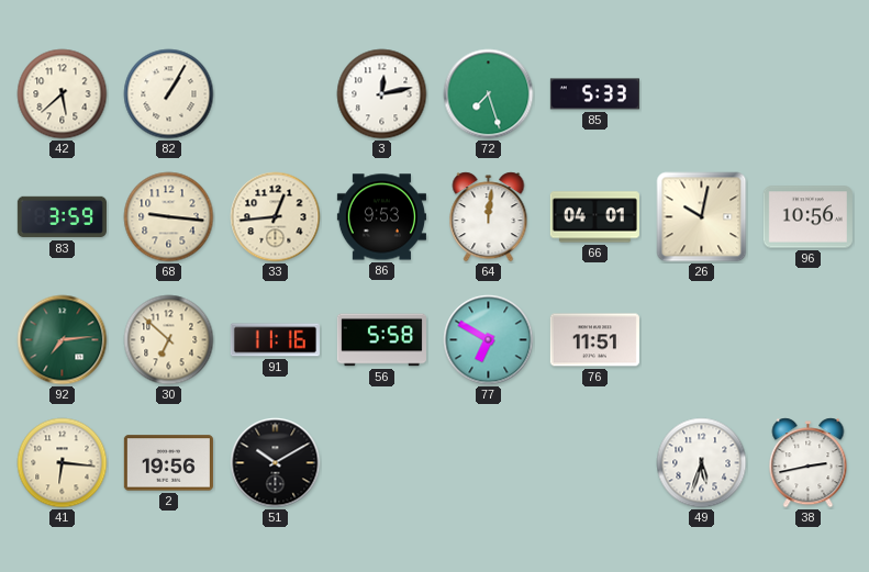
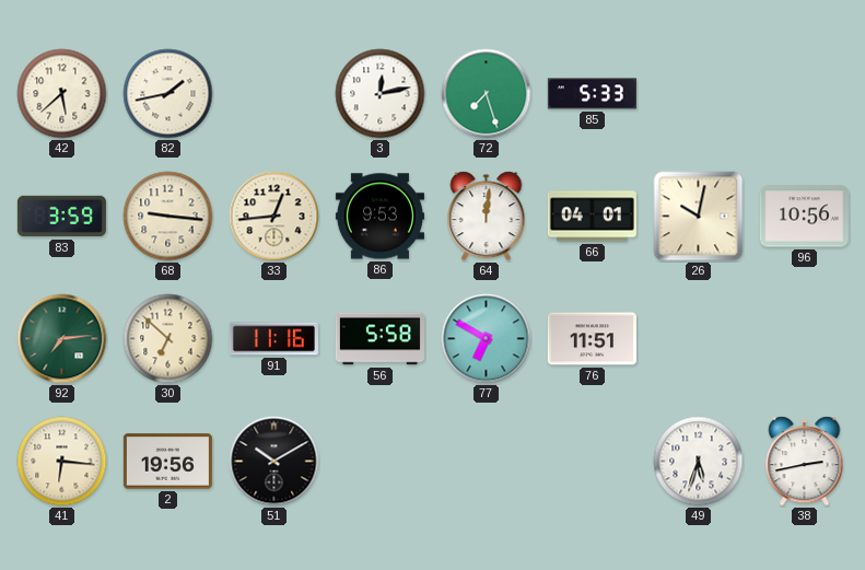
82: 1:05 -> 1:43 (168, 94)
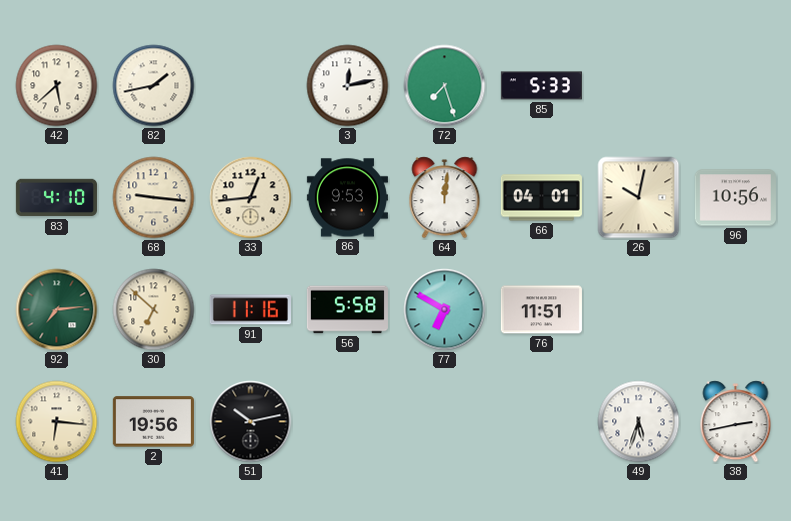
83: 3:59 -> 4:10 (56, 198)
51: 10:10 -> 10:13 (251, 422)
